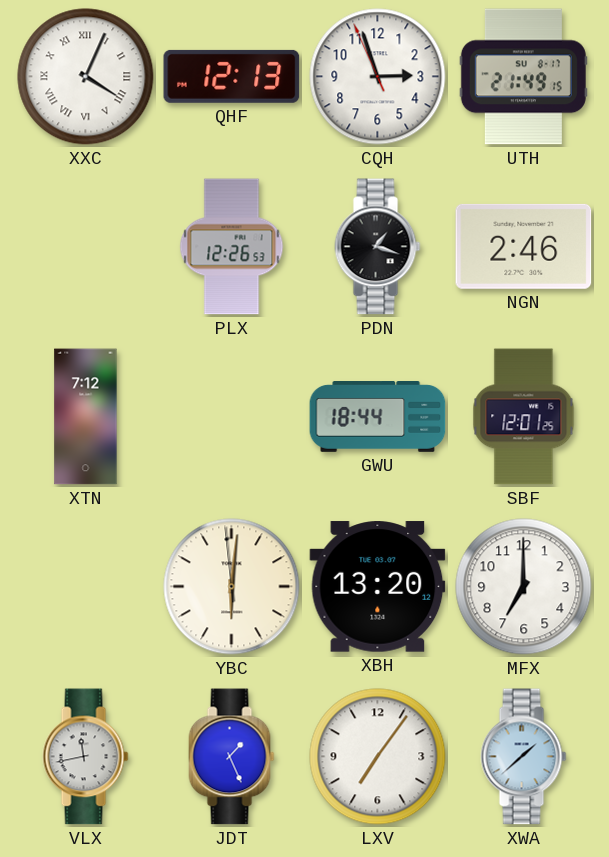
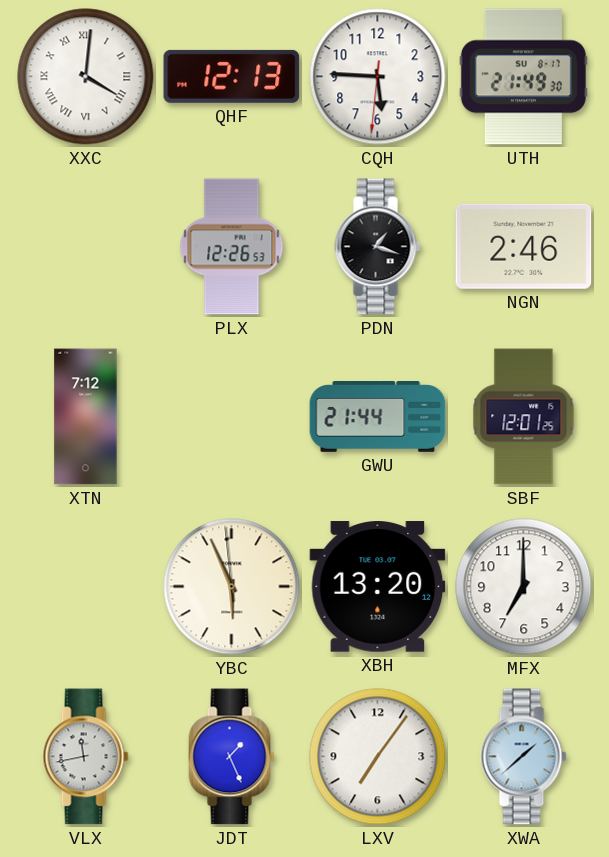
XXC: 4:04 -> 4:01 (86, 77)
CQH: 2:56 -> 5:45 (378, 77)
UTH: 21:49:15 -> 21:49:30 (523, 77)
GWU: 18:44 -> 21:44 (378, 417)
YBC: 6:00 -> 5:55 (232, 587)
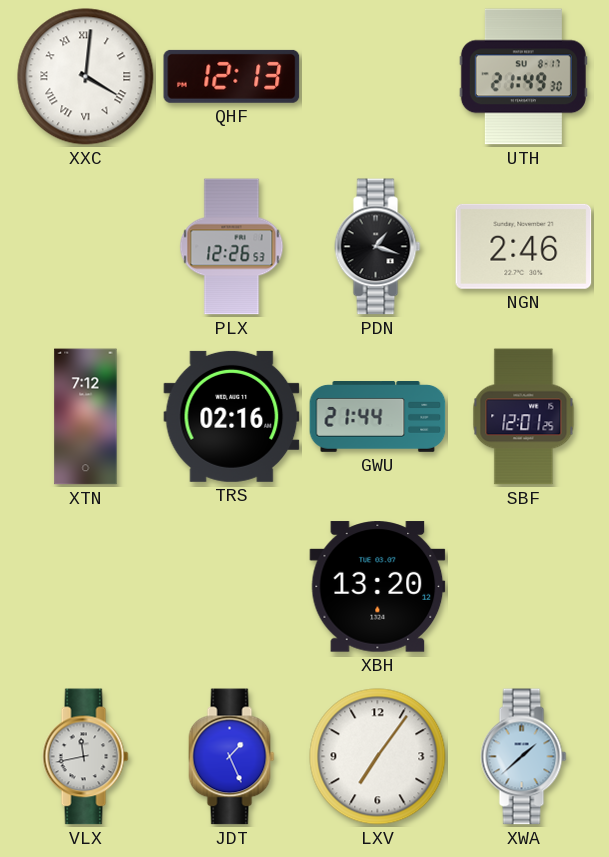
CQH: 5:45 -> none (378, 77)
TRS: none -> 02:16 (232, 416)
YBC: 5:55 -> none (232, 587)
MFX: 7:00 -> none (524, 587)
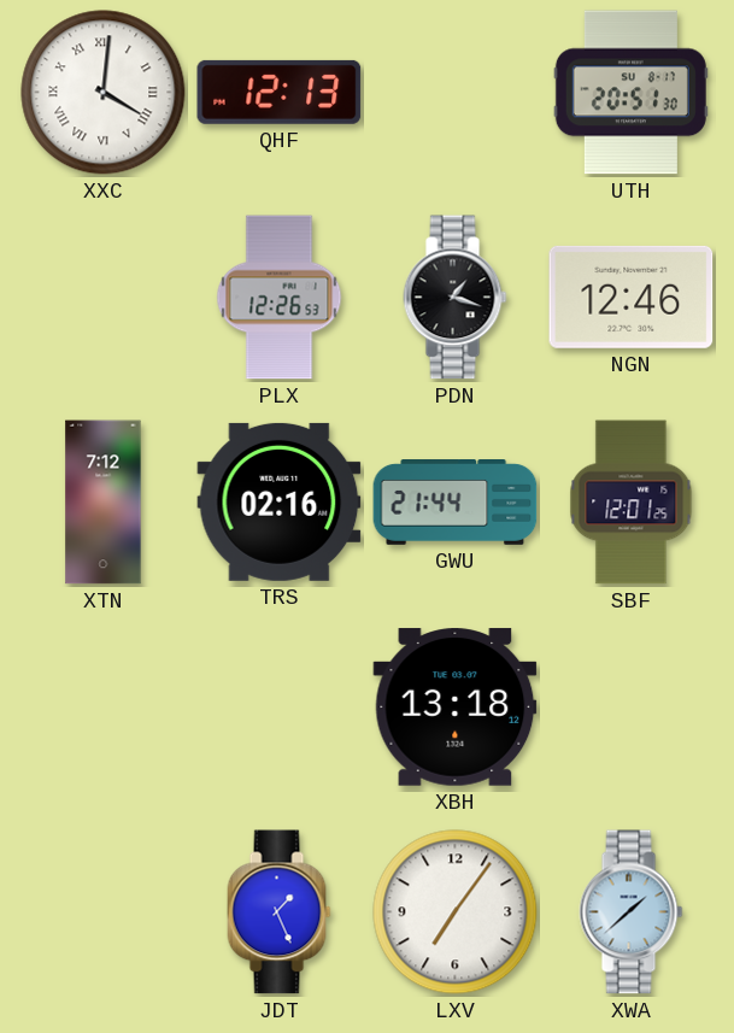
UTH: 21:49 -> 20:51 (630, 93)
NGN: 2:46 -> 12:46 (632, 297)
XBH: 13:20 -> 13:18 (456, 708)
VLX: 11:43 -> none (86, 757)
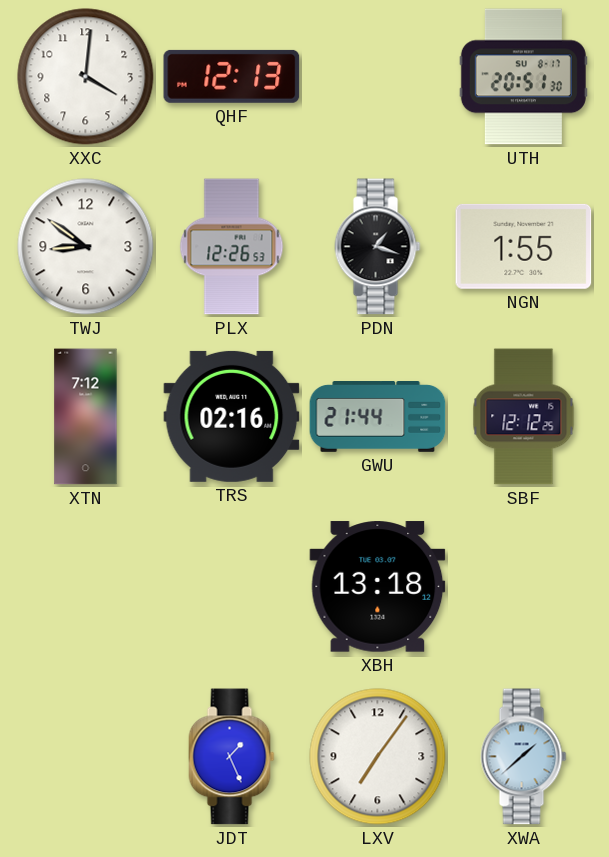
XXC numerals: Roman -> Arabic (86, 77)
TWJ: none -> 8:51 (86, 247)
NGN: 12:46 -> 1:55 (524, 246)
SBF: 12:01 -> 12:12 (524, 417)
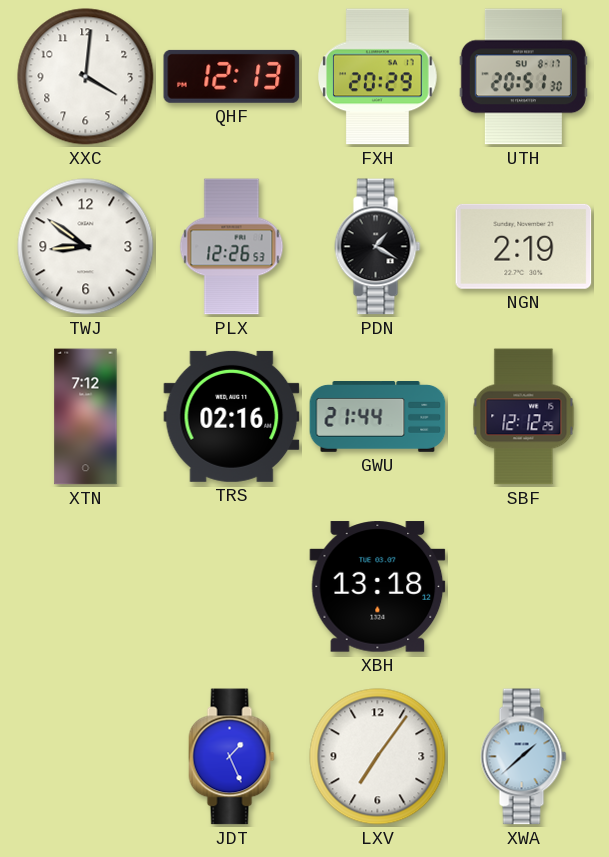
FXH: none -> 20:29 (378, 77)
PDN: 1:18 -> 1:20 (378, 247)
NGN: 1:55 -> 2:19 (524, 246)
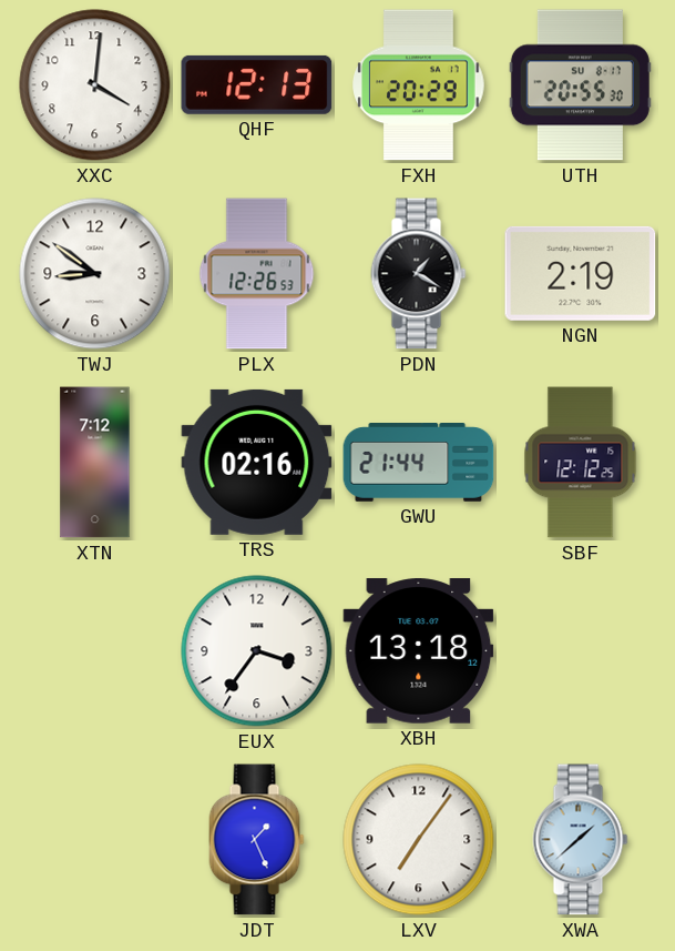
UTH: 20:51 -> 20:55 (580, 85)
EUX: none -> 3:36 (257, 651)
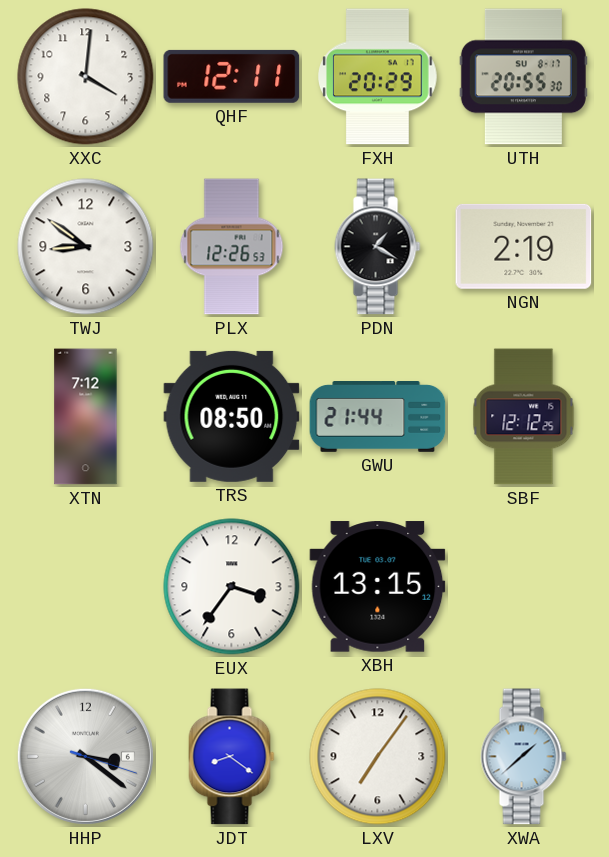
QHF: 12:13 -> 12:11 (232, 76)
TRS: 02:16 -> 08:50 (232, 416)
XBH: 13:18 -> 13:15 (378, 587)
HHP: none -> 3:21 (85, 756)
JDT: 1:26 -> 8:21 (232, 757)
